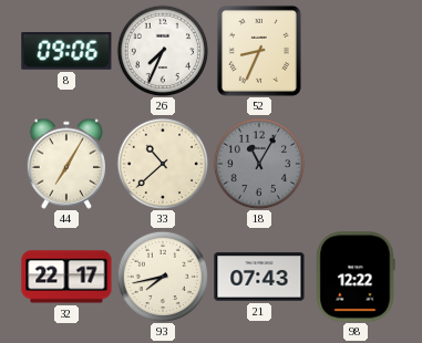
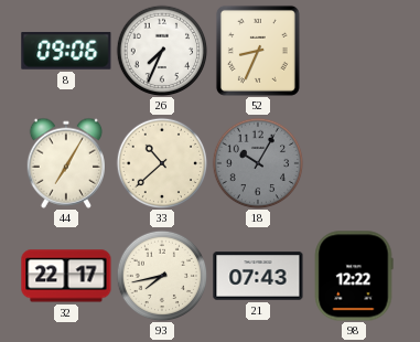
18: 11:05 -> 10:05 (258, 163)
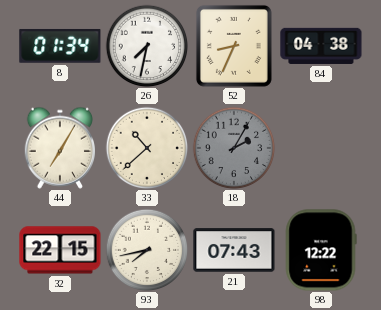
8: 09:06 -> 01:34 (60, 46)
26: 7:34 -> 7:32 (147, 46)
84: none -> 04:38 (321, 46)
18: 10:05 -> 2:05 (234, 148)
32: 22:17 -> 22:15 (60, 250)
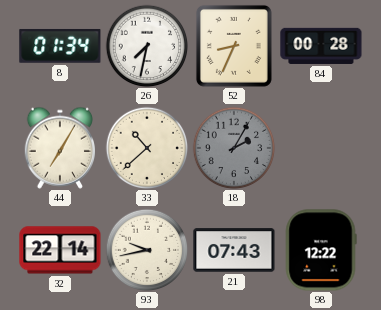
84: 04:38 -> 00:28 (321, 46)
32: 22:15 -> 22:14 (60, 250)
93: 7:43 -> 9:43 (147, 250)
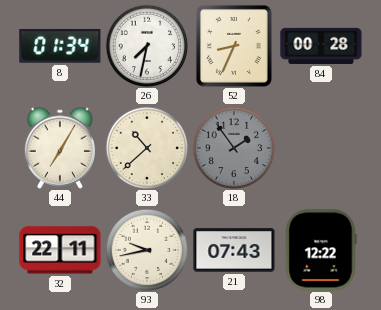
18: 2:05 -> 1:54 (234, 148)
32: 22:14 -> 22:11 (60, 250)
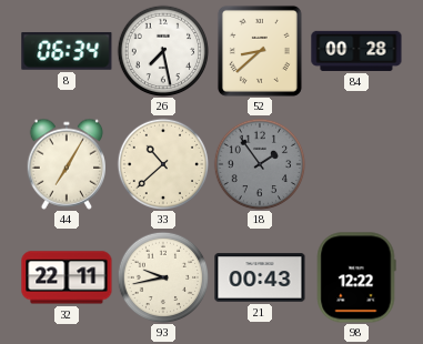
8: 01:34 -> 06:34 (67, 51)
26: 7:32 -> 7:28 (163, 51)
52: 8:34 -> 8:38 (260, 51)
21: 07:43 -> 00:43 (260, 277)
